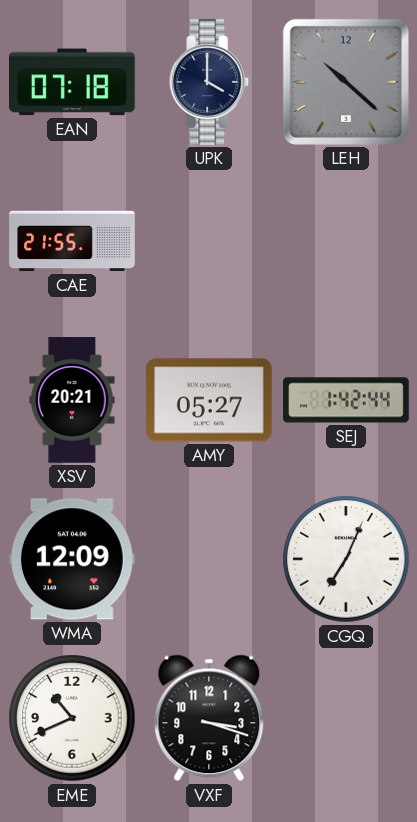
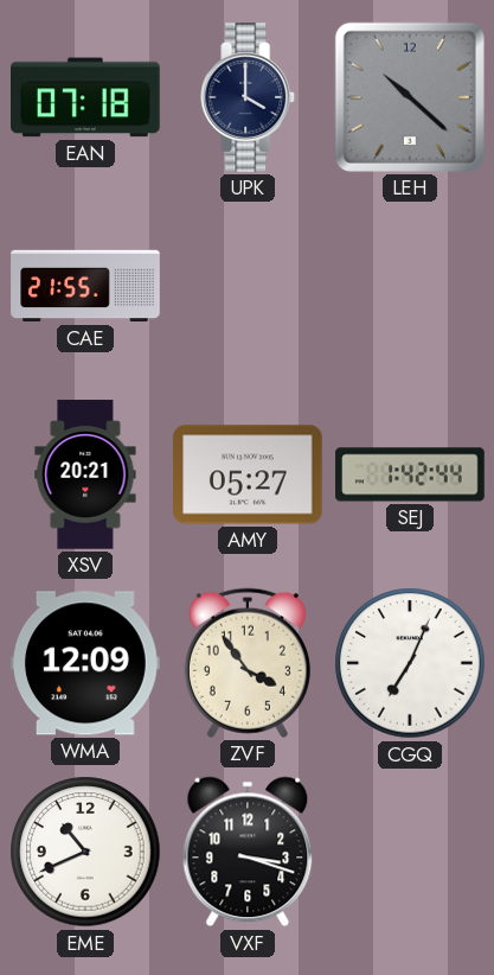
ZVF: none -> 3:54 (248, 663)
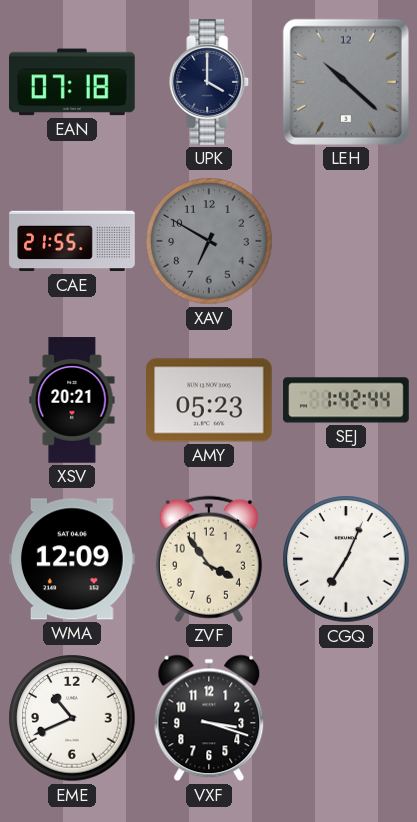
XAV: none -> 6:50 (209, 241)
AMY: 05:27 -> 05:23 (210, 400)
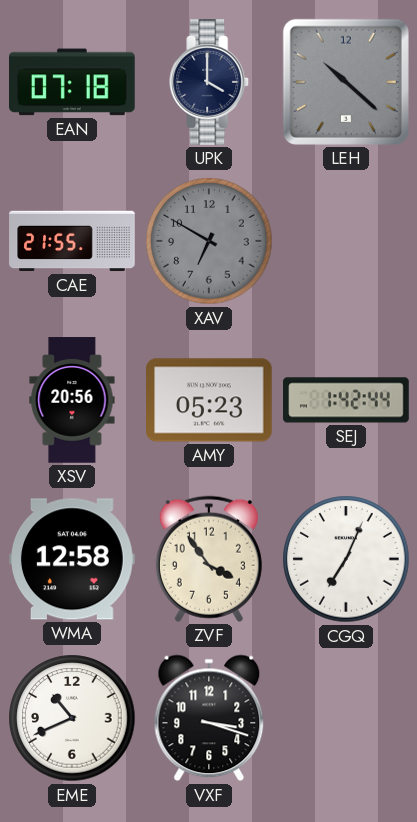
XSV: 20:21 -> 20:56 (72, 400)
WMA: 12:09 -> 12:58 (73, 559)
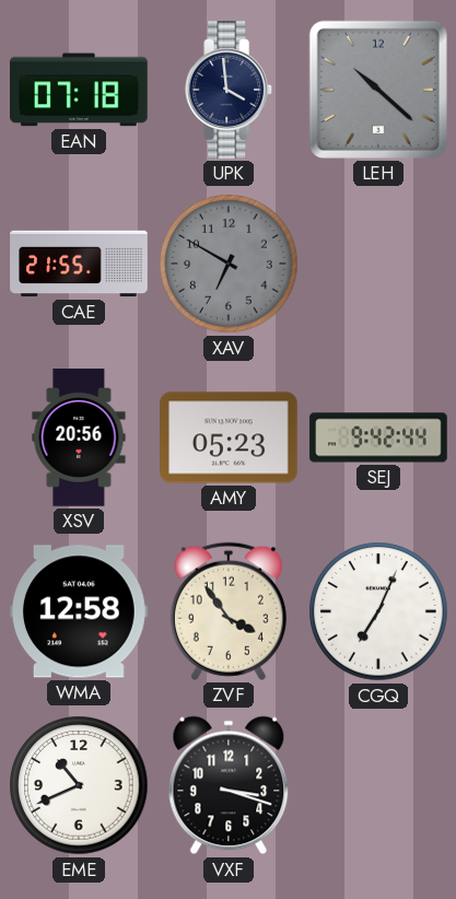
UPK: 4:00 -> 3:59 (230, 90)
SEJ: 1:42 -> 9:42 (378, 437)
